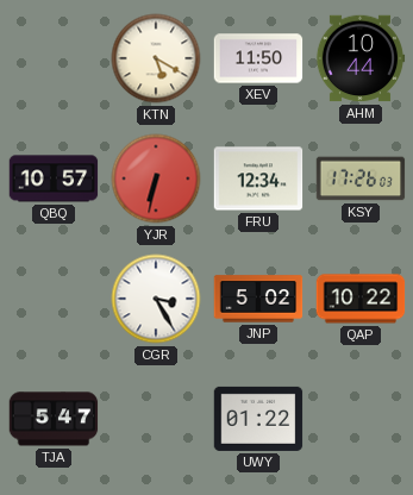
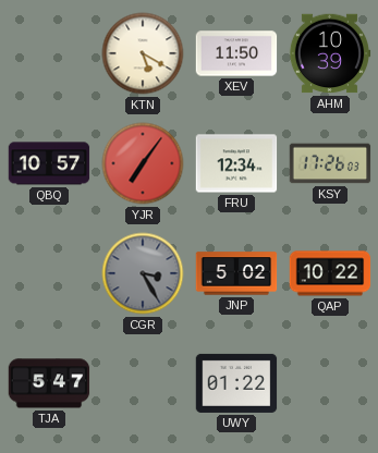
AHM: 10:44 -> 10:39 (330, 53)
YJR: 6:32 -> 7:06 (143, 163)
CGR dial: white -> grey (143, 273)
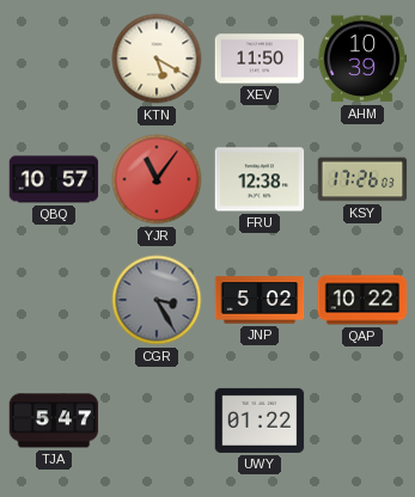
YJR: 7:06 -> 11:06 (157, 179)
FRU: 12:34 -> 12:38 (260, 179)
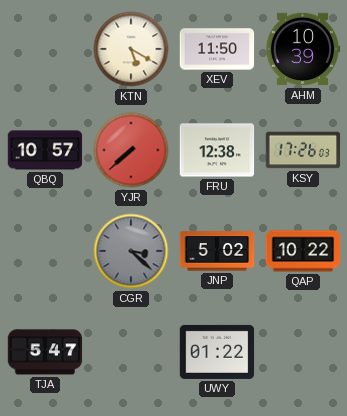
YJR: 11:06 -> 7:38 (131, 150)
CGR: 3:25 -> 3:22 (131, 251)
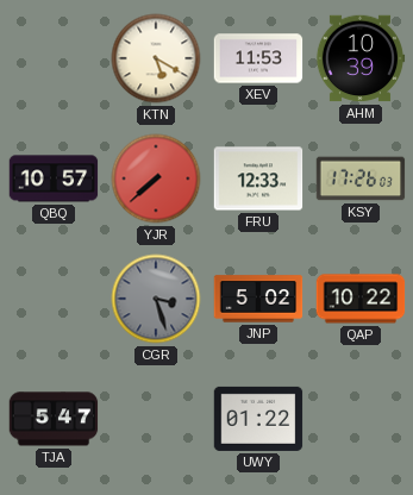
XEV: 11:50 -> 11:53 (258, 58)
FRU: 12:38 -> 12:33 (258, 178)
CGR: 3:22 -> 3:27 (156, 299)
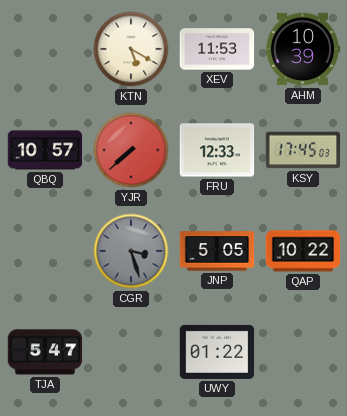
KSY: 17:26 -> 17:45 (303, 150)
JNP: 5:02 -> 5:05 (217, 251)
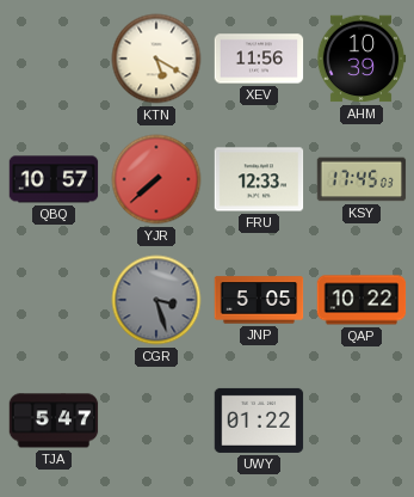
XEV: 11:53 -> 11:56 (259, 59)
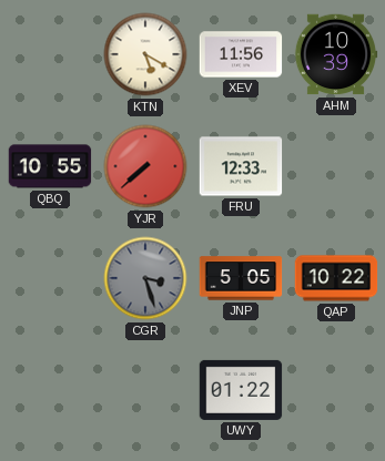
QBQ: 10:57 -> 10:55 (50, 166)
KSY: 17:45 -> none (362, 179)
TJA: 5:47 -> none (54, 421)
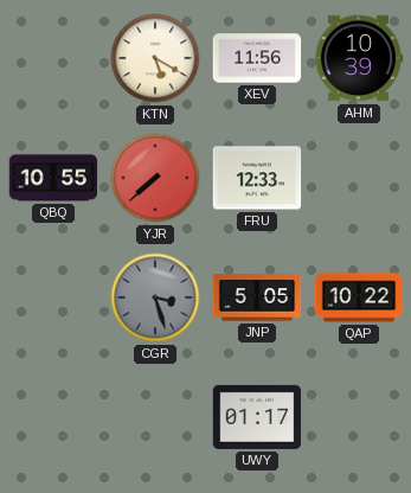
UWY: 01:22 -> 01:17 (257, 417)
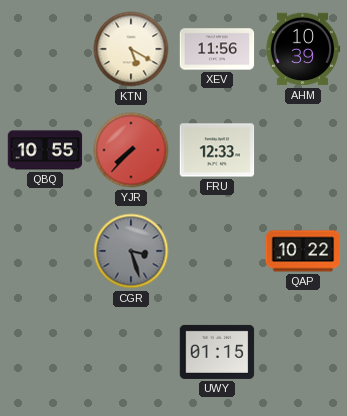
YJR: 7:38 -> 7:37 (131, 150)
JNP: 5:05 -> none (257, 297)
UWY: 01:17 -> 01:15 (217, 352)
